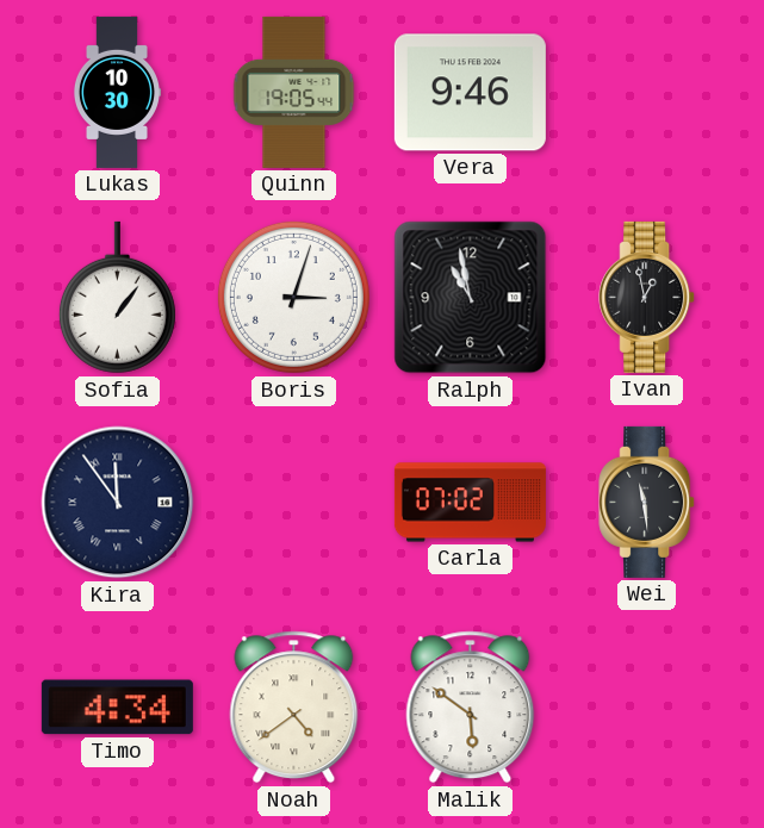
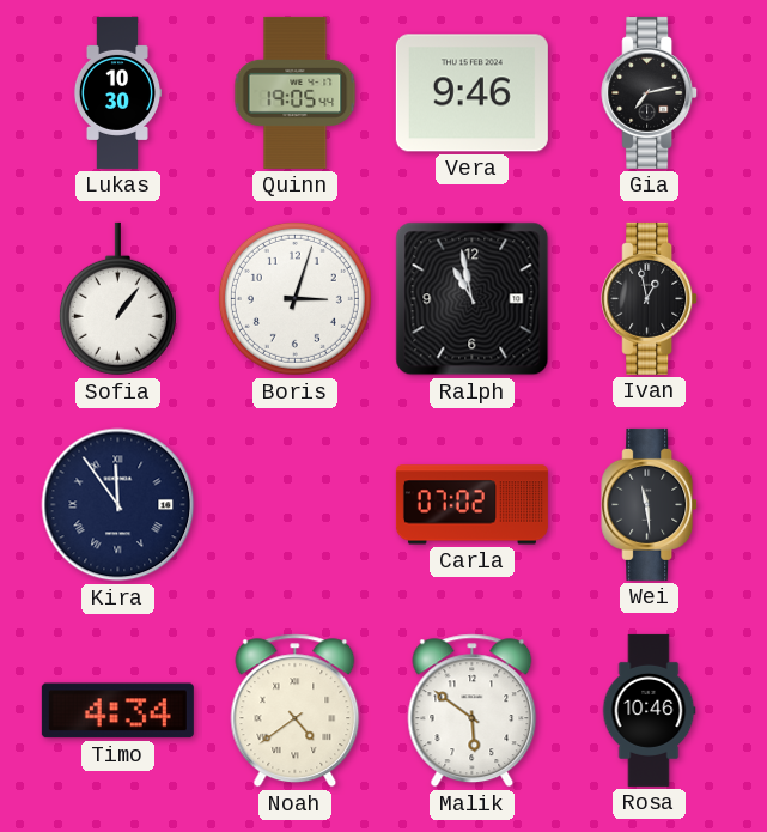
Gia: none -> 7:13 (650, 92)
Rosa: none -> 10:46 (649, 710)
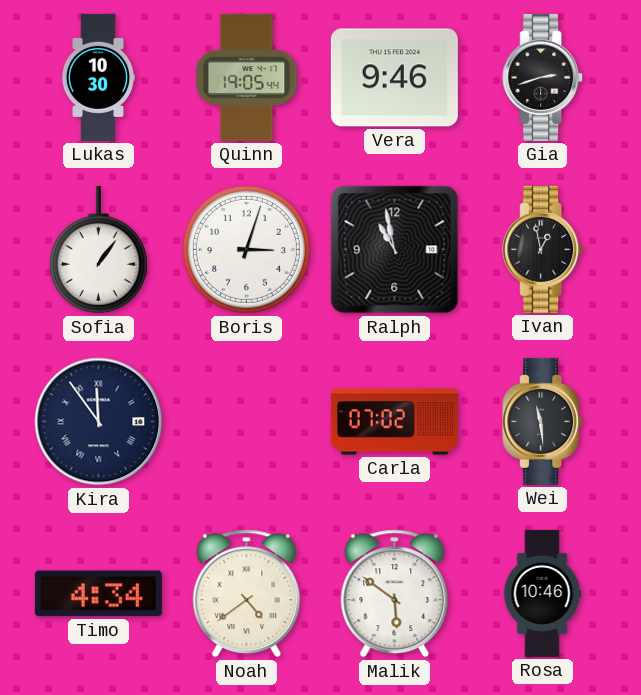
Gia: 7:13 -> 2:42 (543, 77)
